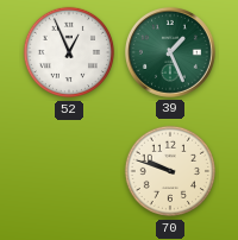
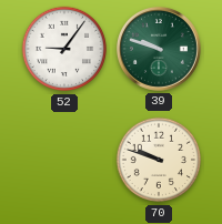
52: 12:56 -> 9:06 (64, 49)
39: 1:26 -> 9:48 (159, 49)
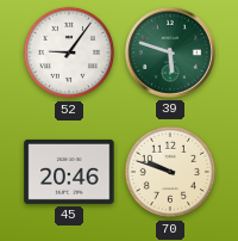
39: 9:48 -> 5:48 (170, 52)
45: none -> 20:46 (69, 172)
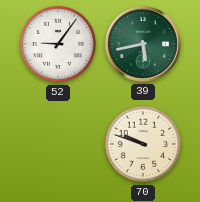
39: 5:48 -> 5:43 (143, 44)
45: 20:46 -> none (69, 172)
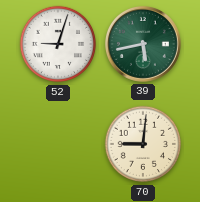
52: 9:06 -> 9:03 (58, 44)
70: 9:48 -> 9:01 (143, 144)
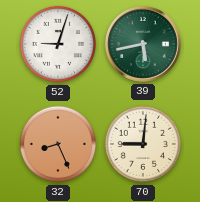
32: none -> 8:26 (58, 144)
